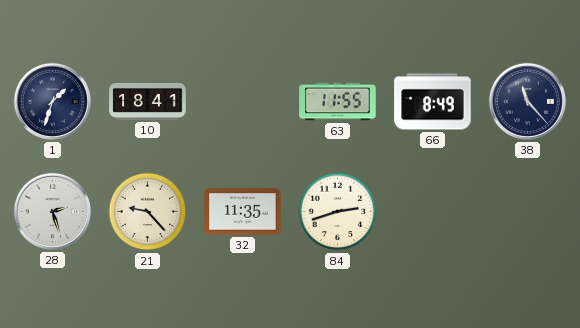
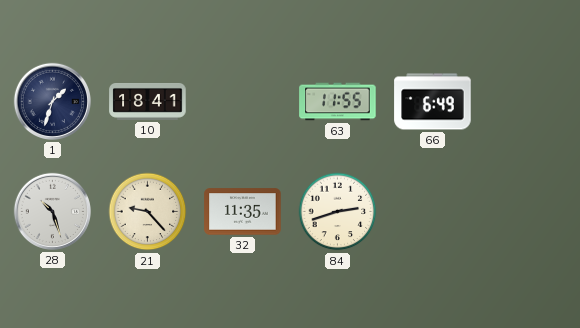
66: 8:49 -> 6:49 (433, 102)
38: 11:23 -> none (527, 101)
28: 2:27 -> 10:27 (52, 211)
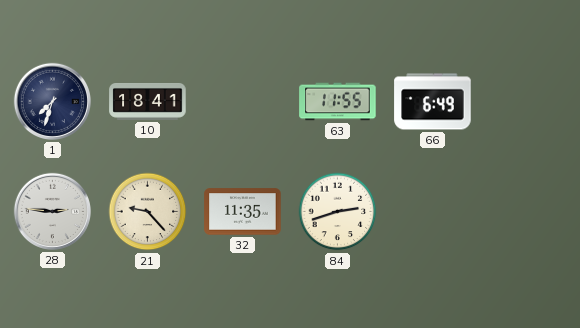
1: 1:33 -> 7:33 (52, 101)
28: 10:27 -> 2:46 (52, 211)
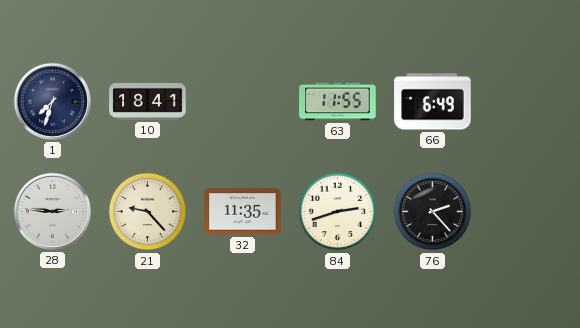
76: none -> 2:23 (433, 212)
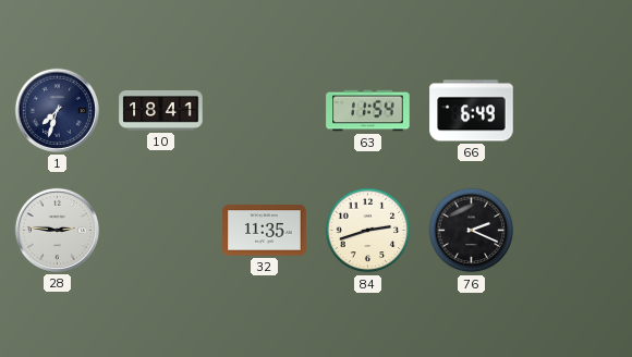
63: 11:55 -> 11:54 (368, 111)
21: 9:23 -> none (148, 212)
76: 2:23 -> 2:19 (472, 231)
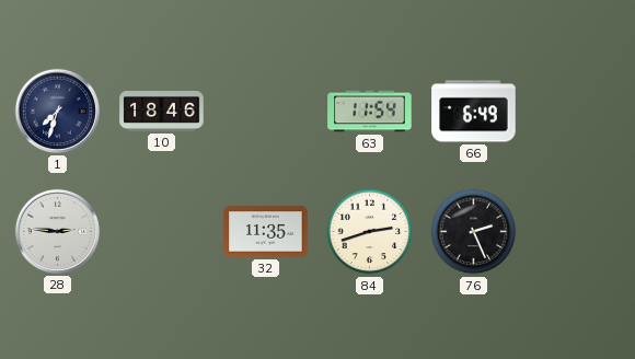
10: 18:41 -> 18:46 (162, 112)
76: 2:19 -> 2:26 (474, 232)
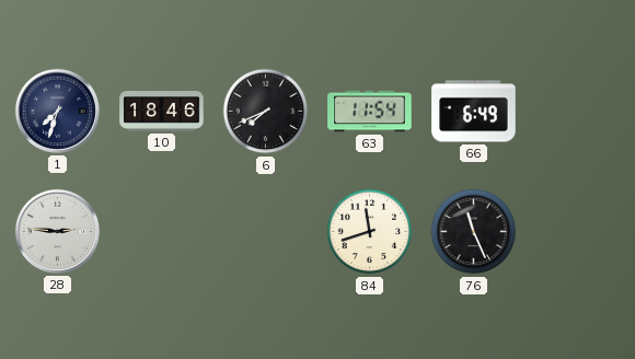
6: none -> 7:41 (266, 112)
32: 11:35 -> none (266, 232)
84: 2:42 -> 11:42 (370, 232)
76: 2:26 -> 11:26 (474, 232)
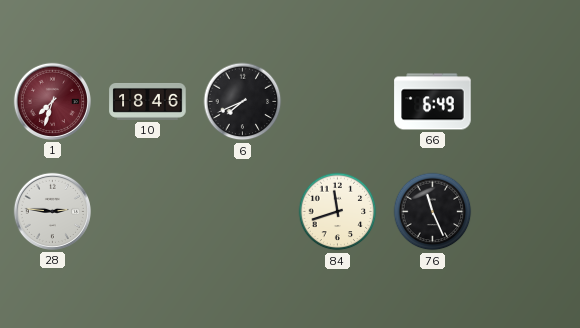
1 dial: navy -> burgundy (52, 101)
63: 11:54 -> none (370, 112)
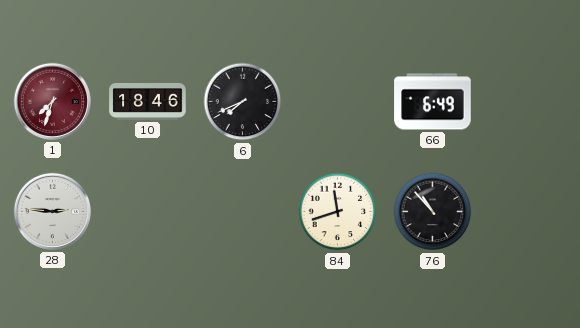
76: 11:26 -> 10:53 (433, 212)
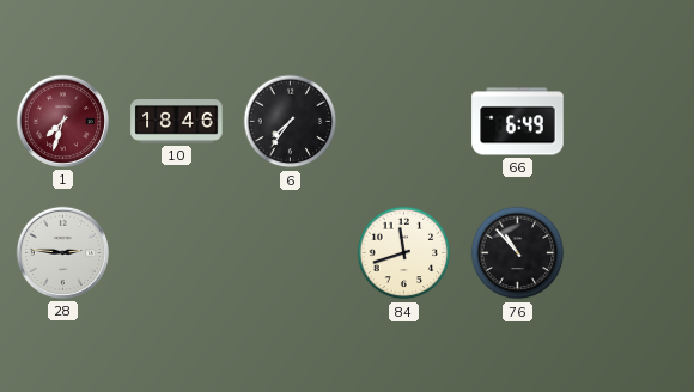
6: 7:41 -> 7:36 (291, 122)
